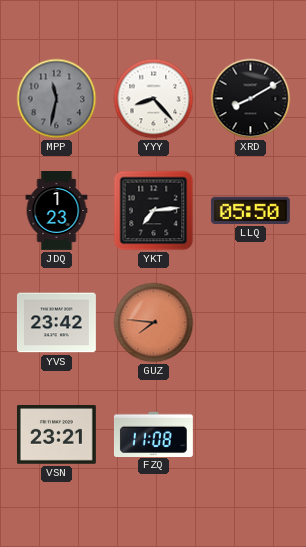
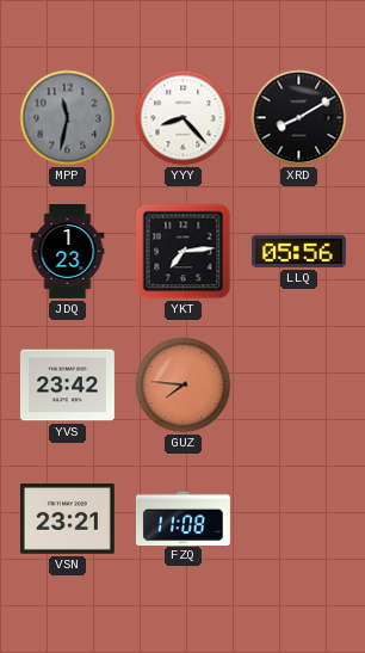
LLQ: 05:50 -> 05:56 (298, 251)
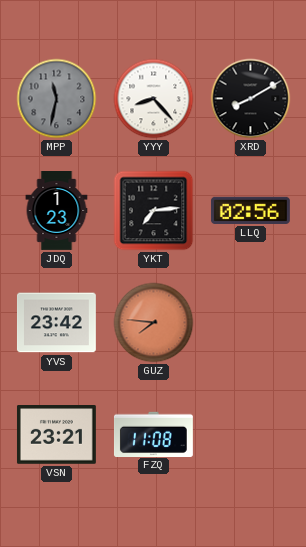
LLQ: 05:56 -> 02:56 (250, 210)
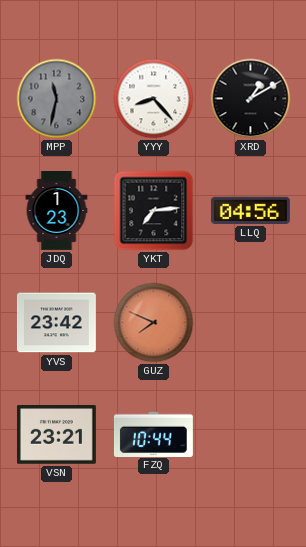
XRD: 8:10 -> 1:10 (251, 99)
LLQ: 02:56 -> 04:56 (250, 210)
GUZ: 7:46 -> 7:49 (154, 323)
FZQ: 11:08 -> 10:44 (153, 434)
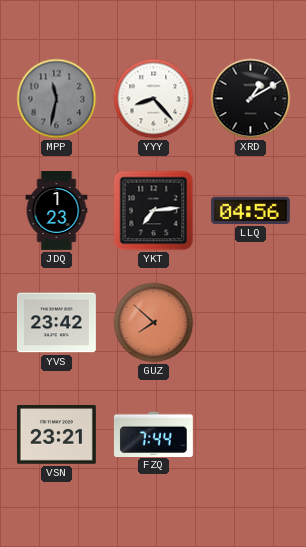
GUZ: 7:49 -> 7:52 (154, 323)
FZQ: 10:44 -> 7:44 (153, 434)
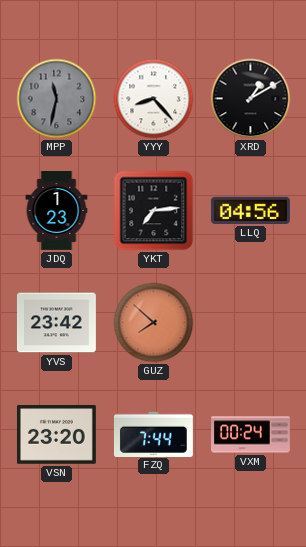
VSN: 23:21 -> 23:20 (56, 435)
VXM: none -> 00:24 (251, 435)
